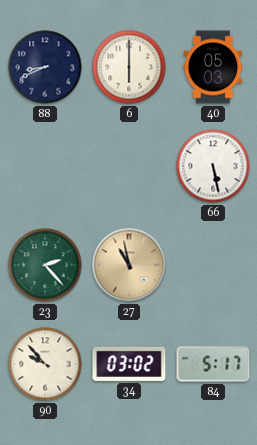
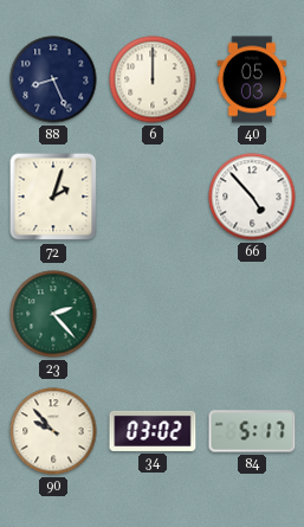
88: 8:41 -> 8:26 (53, 79)
6: 6:00 -> 12:00 (153, 79)
72: none -> 2:03 (53, 197)
66: 5:28 -> 4:53 (252, 197)
27: 10:58 -> none (129, 265)
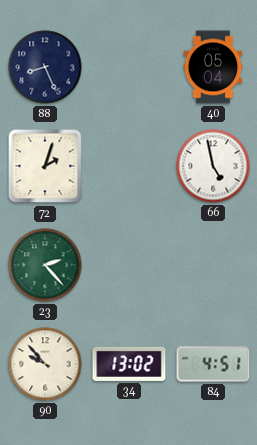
6: 12:00 -> none (153, 79)
40: 05:03 -> 05:04 (213, 67)
66: 4:53 -> 4:58 (213, 166)
34: 03:02 -> 13:02 (129, 364)
84: 5:17 -> 4:51 (213, 364)
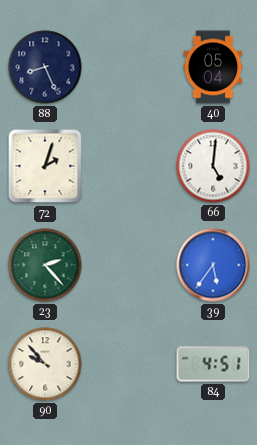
66: 4:58 -> 5:01 (213, 166)
39: none -> 5:36 (213, 265)
34: 13:02 -> none (129, 364)
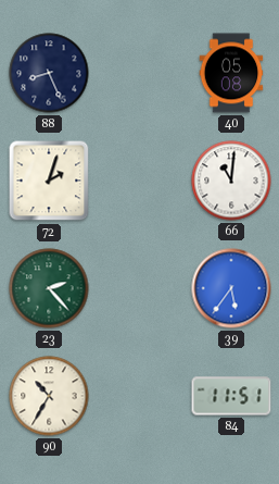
40: 05:04 -> 05:08 (231, 73)
66: 5:01 -> 11:01 (231, 181)
90: 9:53 -> 10:35 (49, 396)
84: 4:51 -> 11:51 (231, 396)
